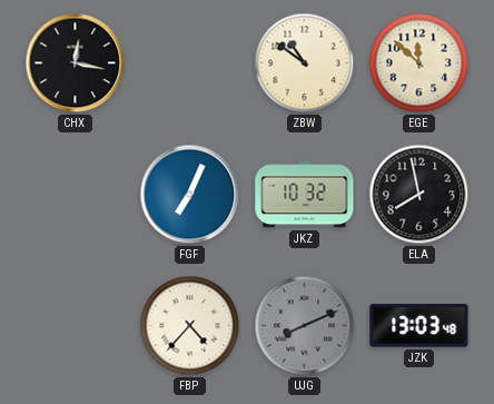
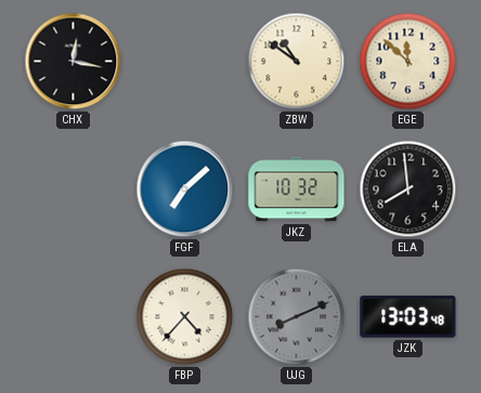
FGF: 7:04 -> 7:08 (185, 189)
ELA: 7:58 -> 7:59 (408, 189)
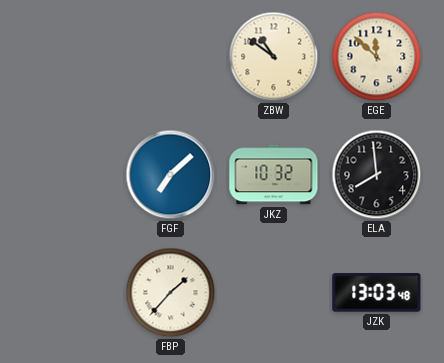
CHX: 12:17 -> none (74, 62)
FBP: 4:37 -> 1:37 (171, 293)
UJG: 8:11 -> none (297, 317)
